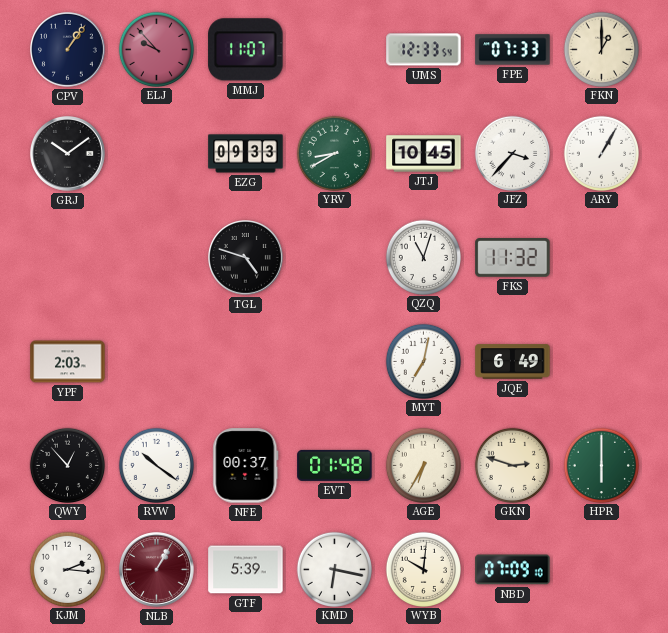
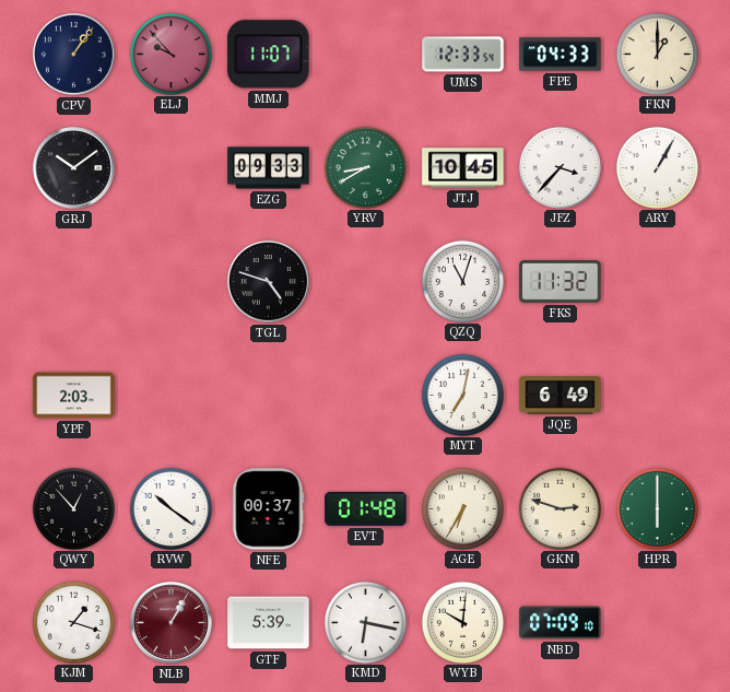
FPE: 07:33 -> 04:33 (561, 55)
KJM: 2:16 -> 1:18 (73, 622)
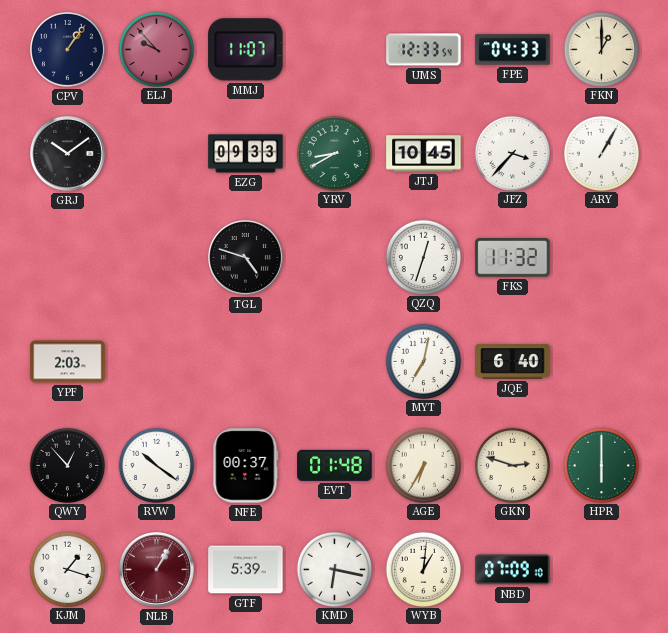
QZQ: 11:03 -> 12:33 (423, 257)
JQE: 6:49 -> 6:40 (513, 362)
WYB: 10:01 -> 1:01 (423, 569)
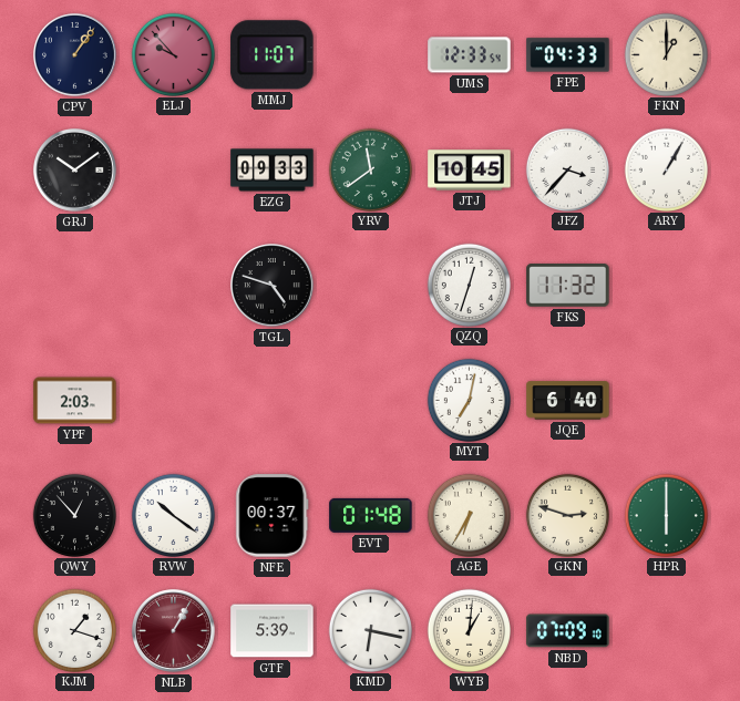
YRV: 8:40 -> 11:39 (370, 169)
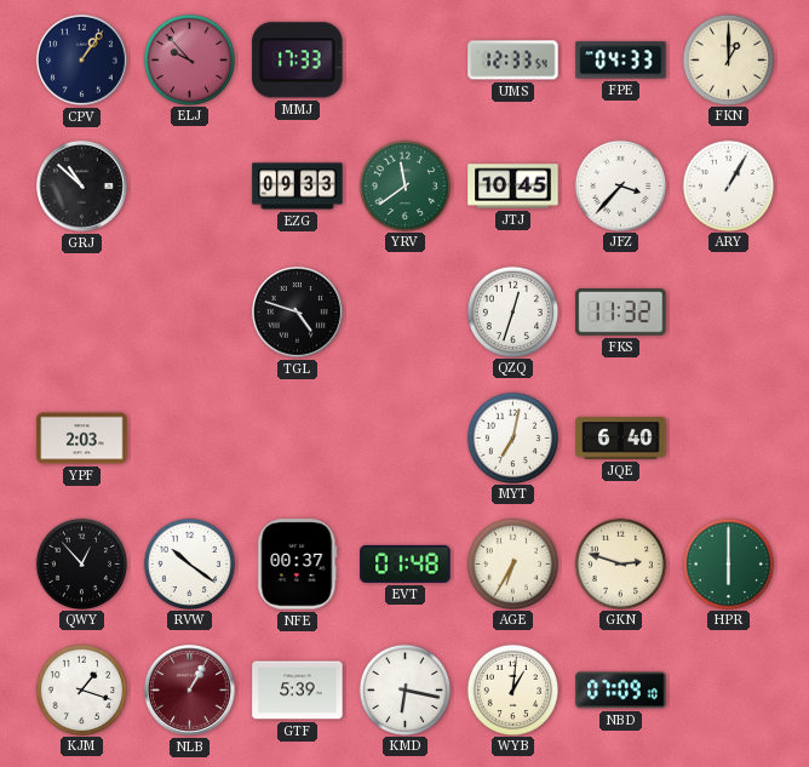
MMJ: 11:07 -> 17:33 (298, 61)
GRJ: 10:09 -> 10:52 (82, 187)
